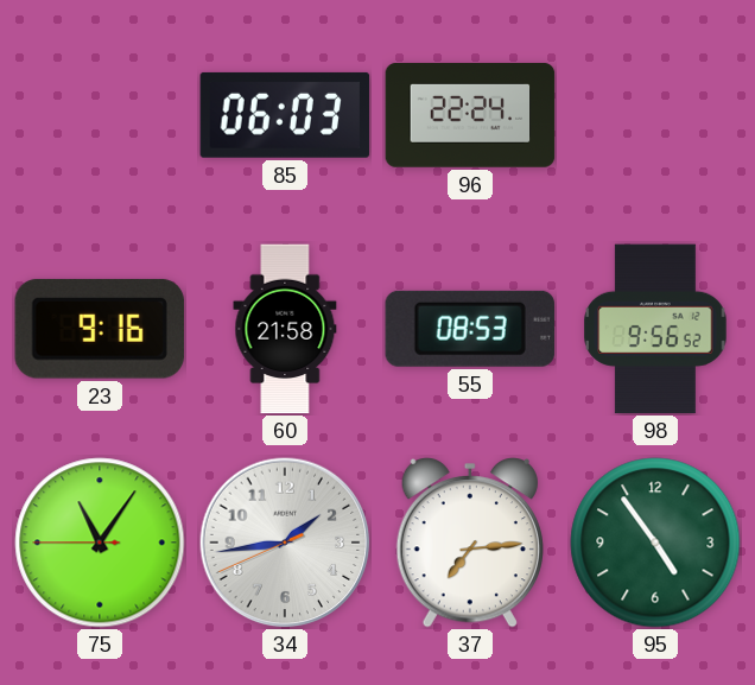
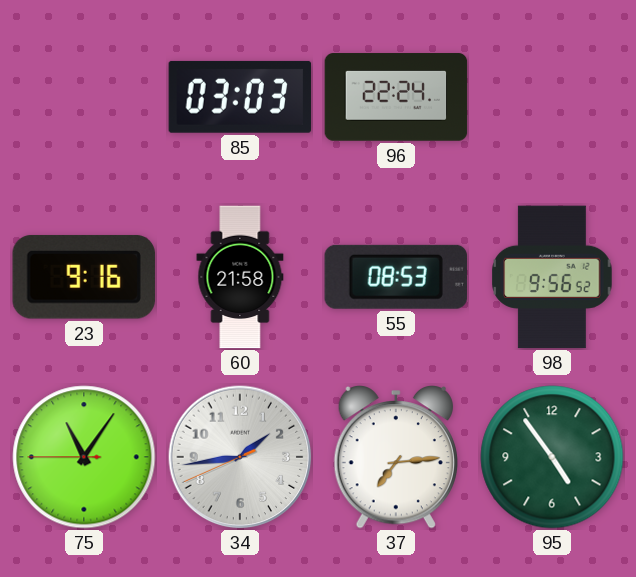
85: 06:03 -> 03:03 (240, 97)
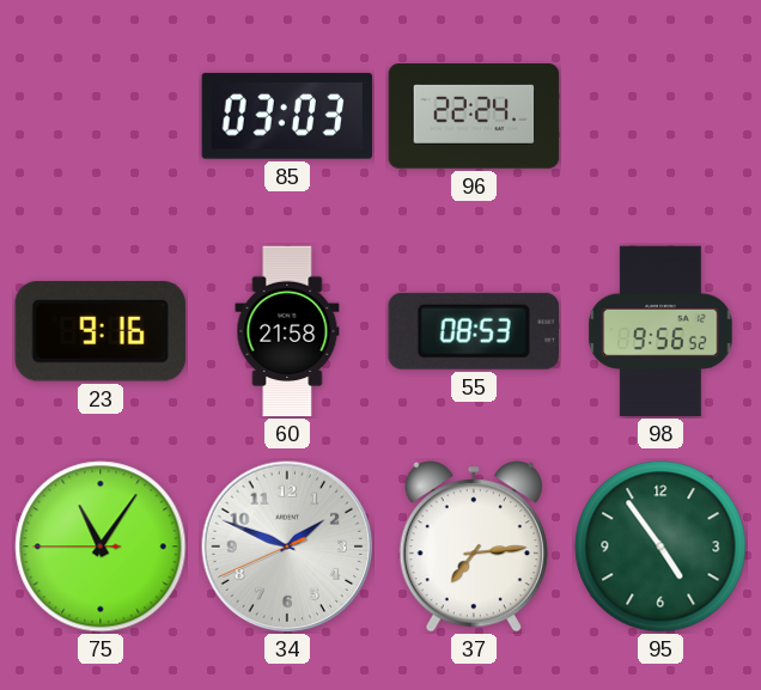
34: 1:43 -> 1:48 (287, 546)
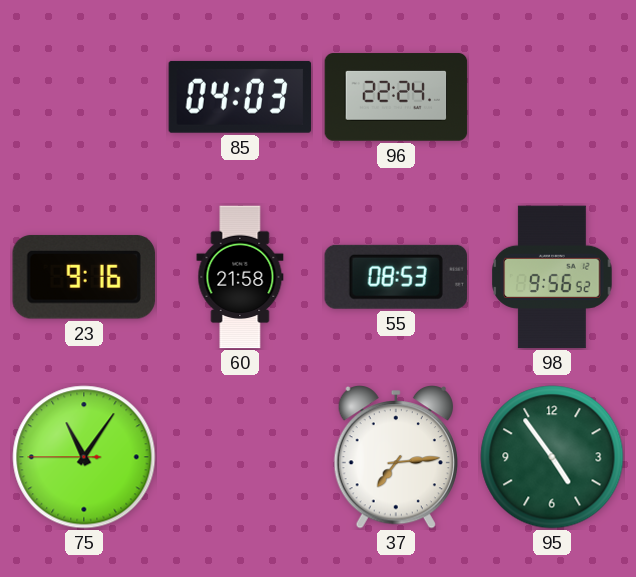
85: 03:03 -> 04:03 (240, 97)
34: 1:48 -> none (287, 546)
